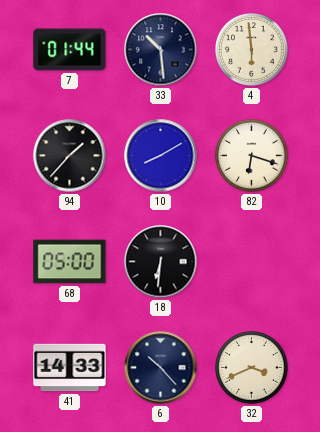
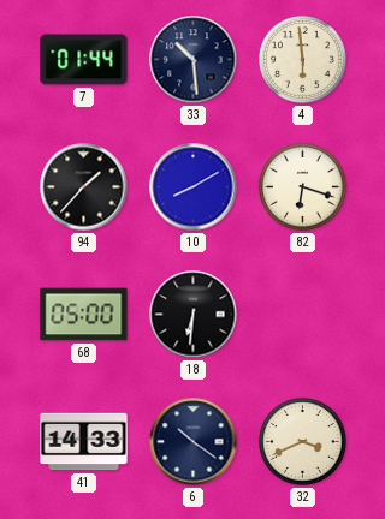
6: 10:23 -> 10:21 (194, 442)
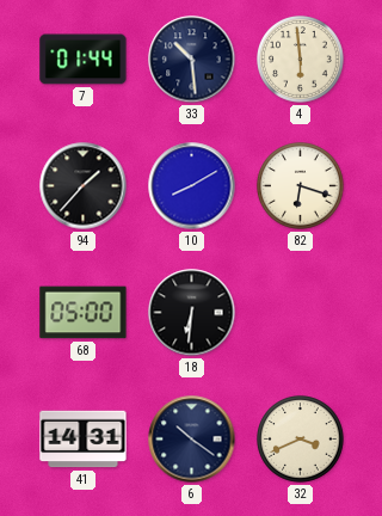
41: 14:33 -> 14:31 (84, 440)
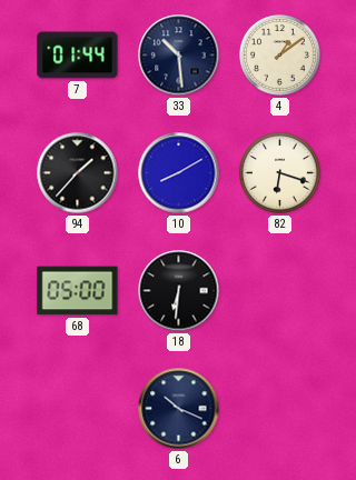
4: 5:59 -> 1:09 (280, 56)
41: 14:31 -> none (84, 440)
6: 10:21 -> 10:19 (179, 409)
32: 3:41 -> none (301, 440)
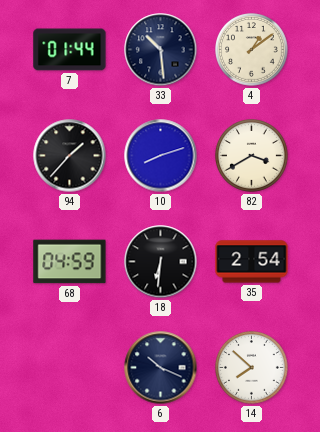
10: 8:10 -> 8:12 (161, 156)
82: 6:18 -> 3:40 (252, 156)
68: 05:00 -> 04:59 (70, 262)
35: none -> 2:54 (252, 262)
14: none -> 7:52 (252, 368)
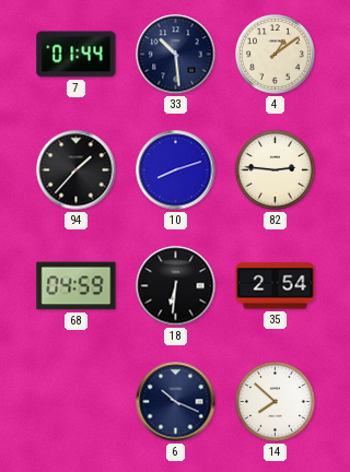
82: 3:40 -> 2:46 (276, 170)
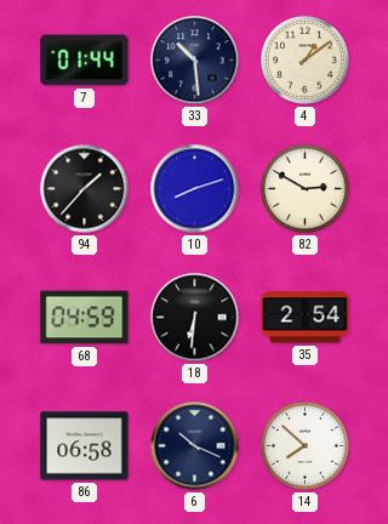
82: 2:46 -> 2:50 (306, 189)
86: none -> 06:58 (85, 446)
